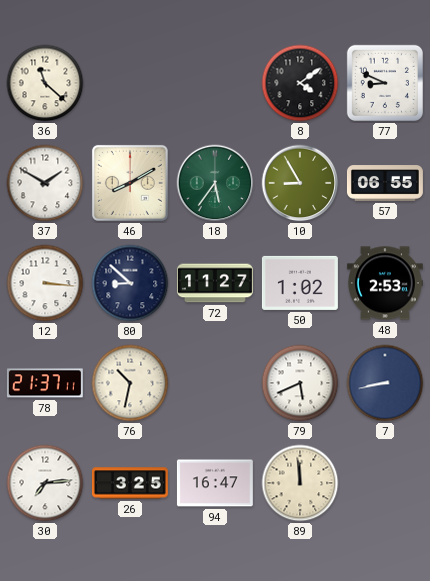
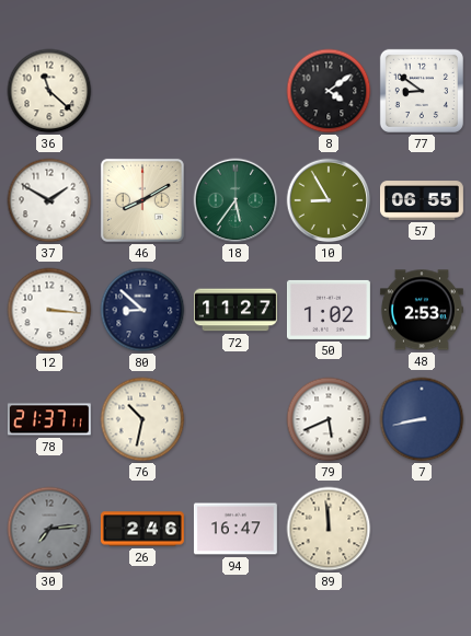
77: 8:49 -> 8:51 (422, 91)
30 dial: white -> grey (49, 529)
26: 3:25 -> 2:46 (142, 529)
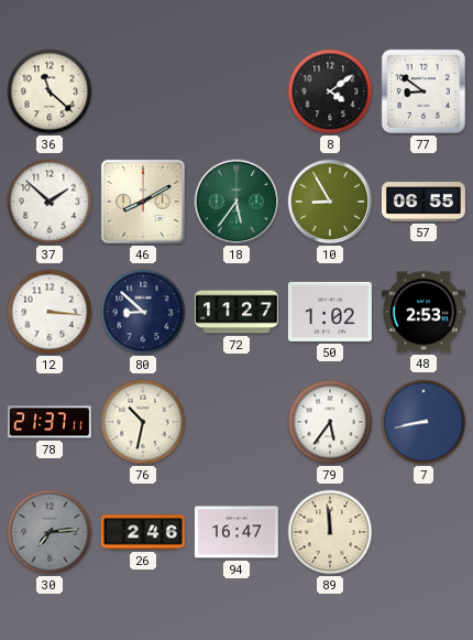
37: 1:50 -> 1:52 (50, 202)
79: 5:41 -> 5:36 (330, 422)
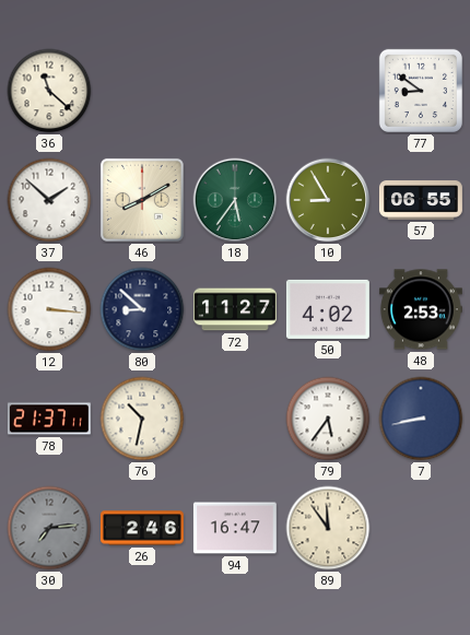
8: 4:09 -> none (330, 91)
50: 1:02 -> 4:02 (328, 309)
89: 11:59 -> 11:54 (328, 528)
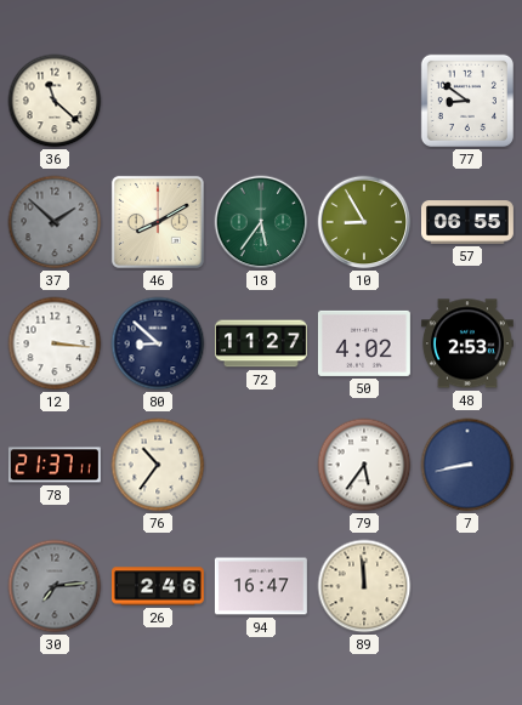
37 dial: white -> grey (55, 222)
76: 10:32 -> 10:36 (158, 465)
89: 11:54 -> 11:59 (364, 586)
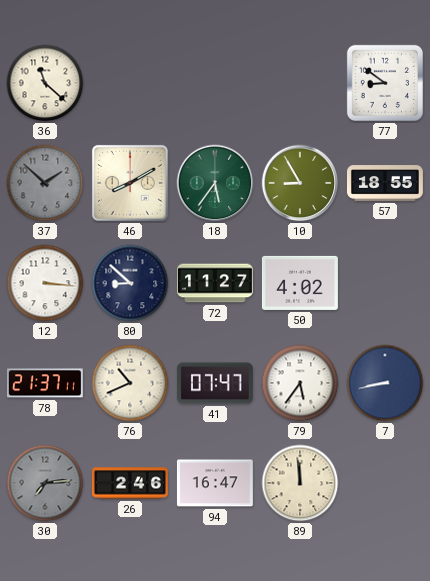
57: 06:55 -> 18:55 (385, 183)
48: 2:53 -> none (467, 343)
76: 10:36 -> 10:41 (130, 383)
41: none -> 07:47 (215, 383)
